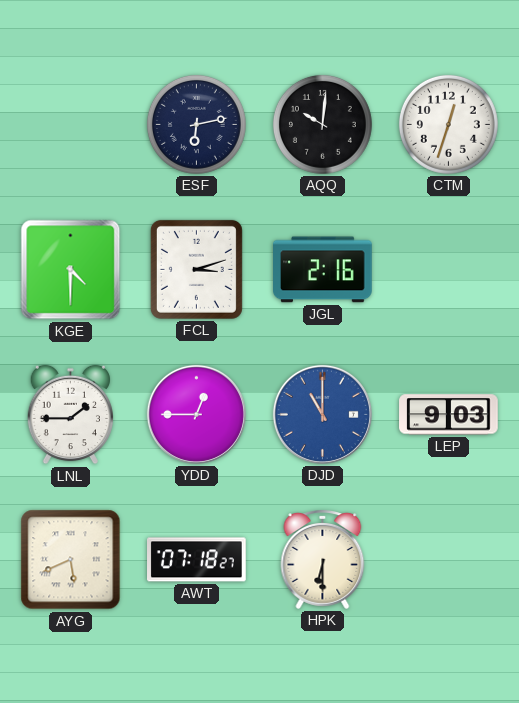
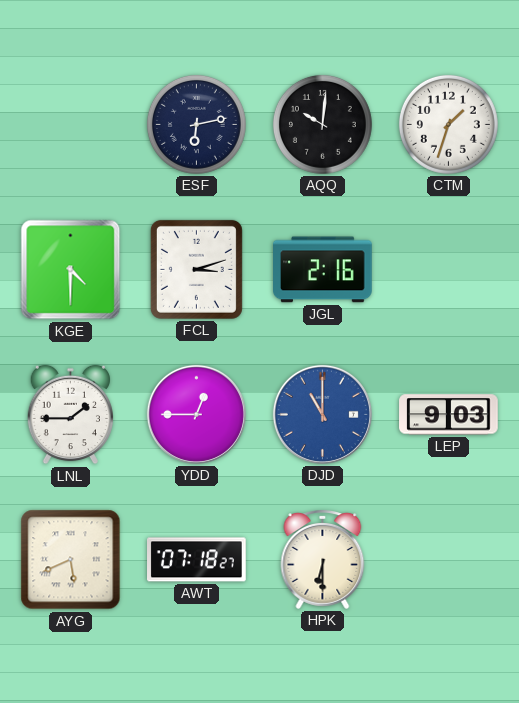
CTM: 12:33 -> 1:33 (448, 124)
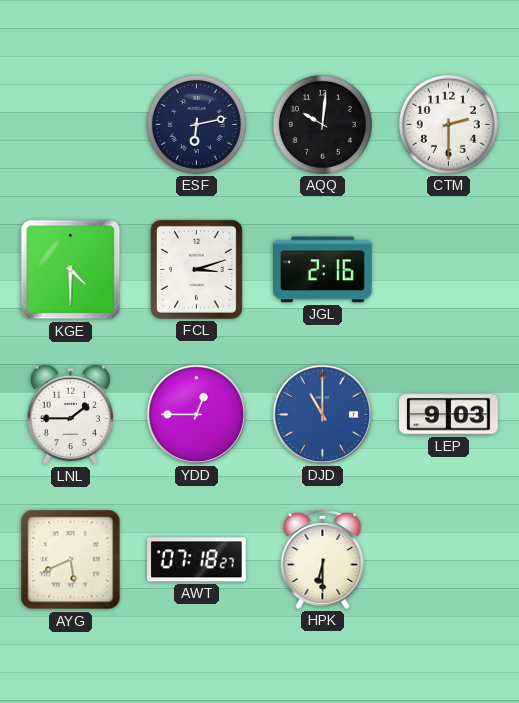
CTM: 1:33 -> 2:30 (448, 124)
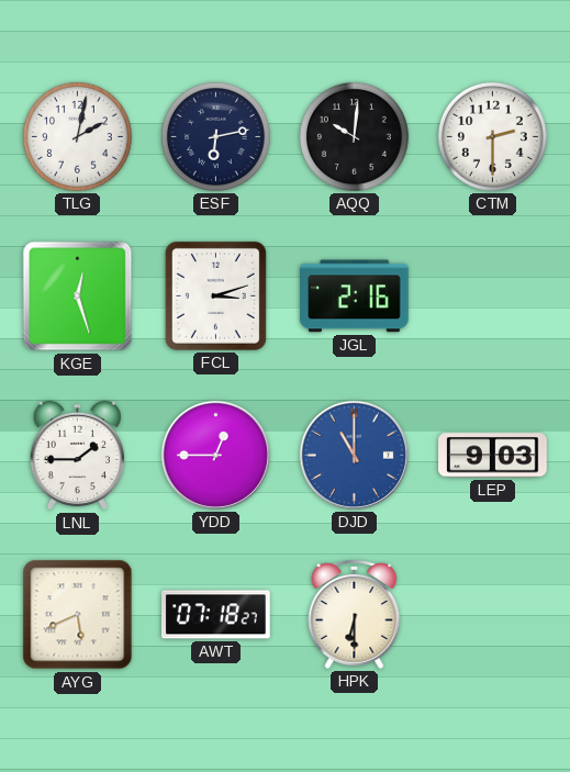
TLG: none -> 2:02 (77, 136)
KGE: 4:30 -> 12:27 (78, 297)
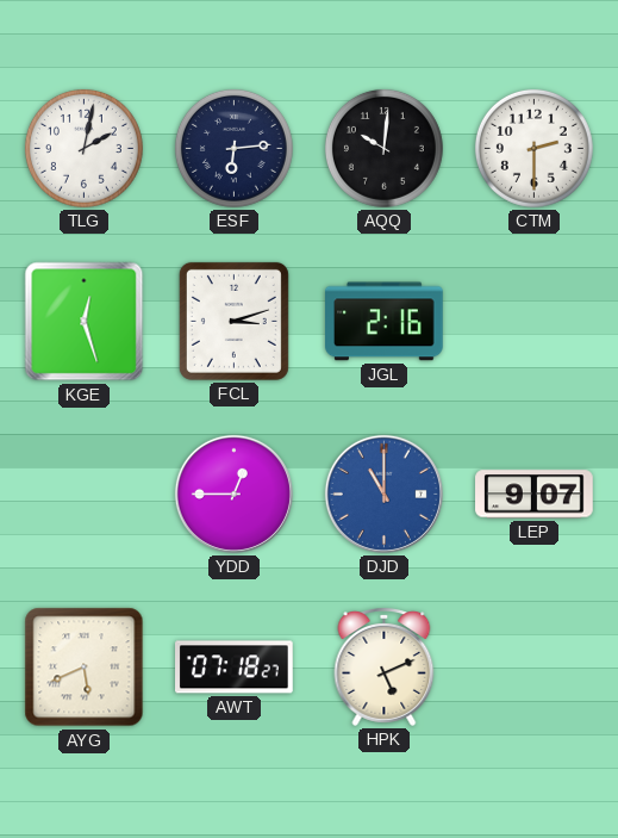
ESF: 6:13 -> 6:14 (233, 148)
LNL: 1:45 -> none (77, 456)
LEP: 9:03 -> 9:07 (535, 495)
HPK: 6:30 -> 5:11 (385, 668)
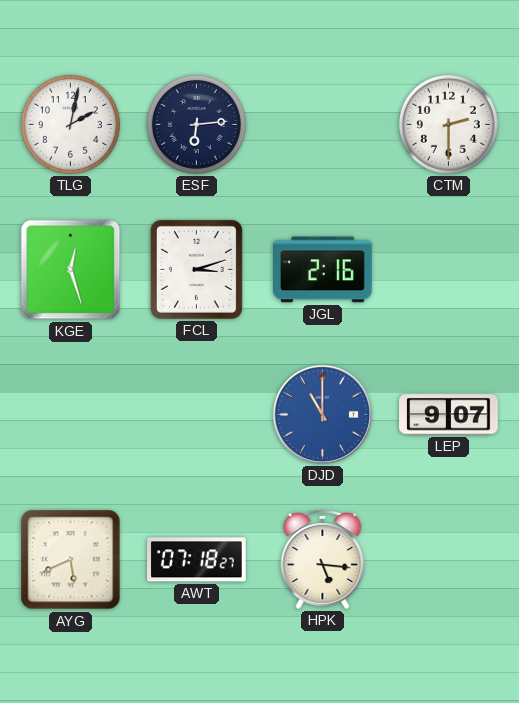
AQQ: 10:01 -> none (383, 148)
YDD: 12:45 -> none (233, 494)
HPK: 5:11 -> 5:16 (323, 560)
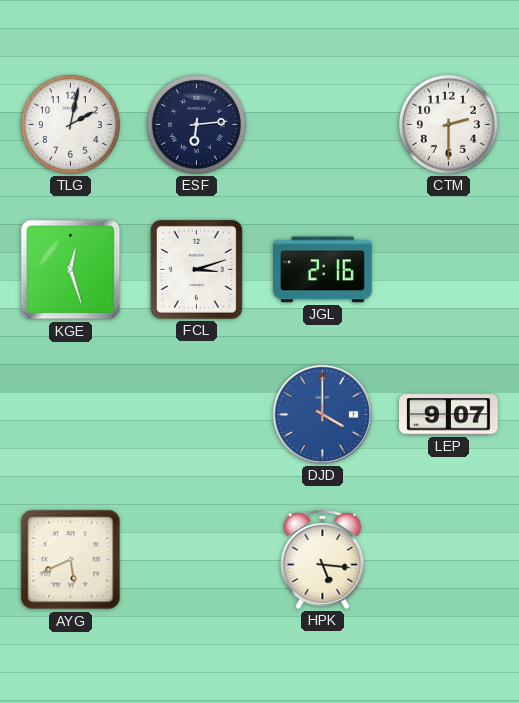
DJD: 11:00 -> 4:00 (322, 414)
AWT: 07:18 -> none (197, 560)
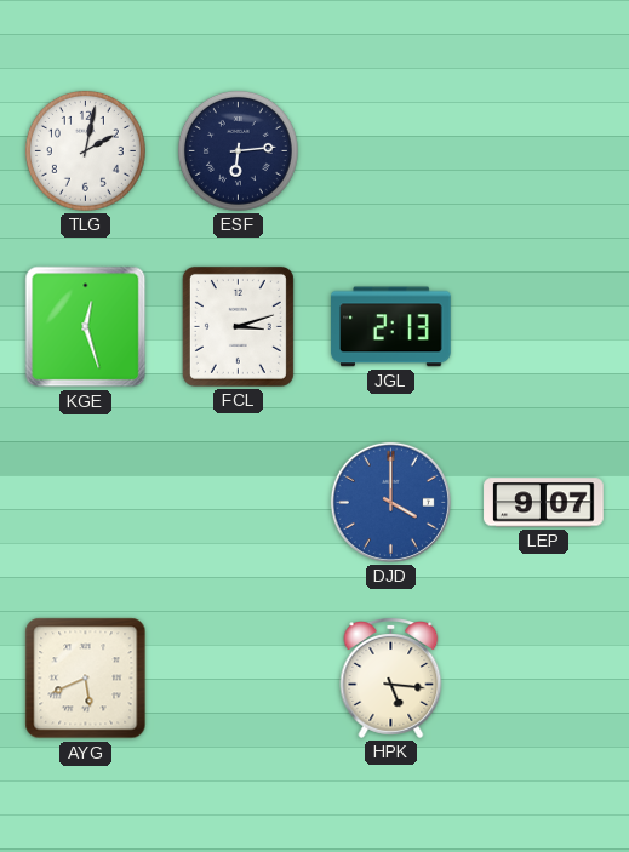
CTM: 2:30 -> none (448, 124)
JGL: 2:16 -> 2:13 (391, 327)
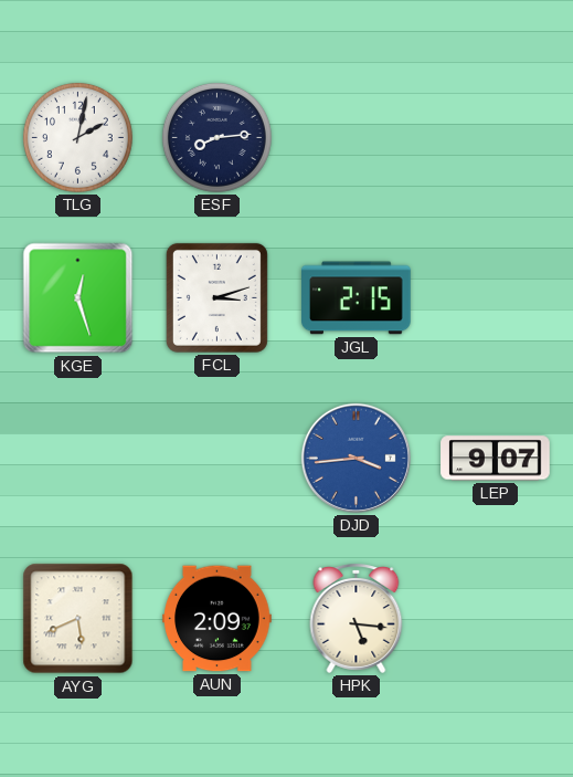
ESF: 6:14 -> 8:14 (216, 137)
JGL: 2:13 -> 2:15 (357, 298)
DJD: 4:00 -> 3:44 (356, 458)
AUN: none -> 2:09 (217, 619)
